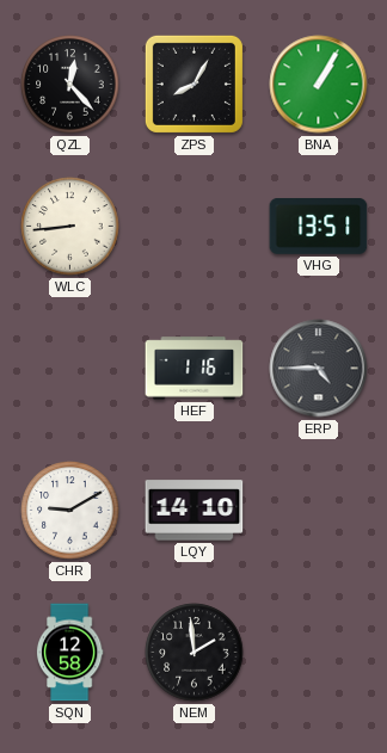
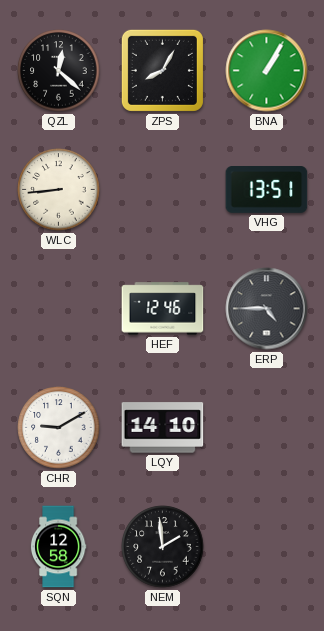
QZL: 12:23 -> 12:22 (59, 71)
HEF: 1:16 -> 12:46 (163, 309)
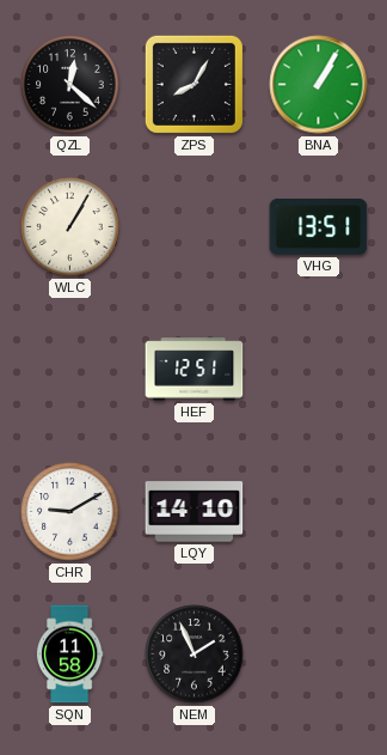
WLC: 8:44 -> 1:05 (70, 227)
HEF: 12:46 -> 12:51 (195, 370)
ERP: 4:45 -> none (267, 309)
SQN: 12:58 -> 11:58 (69, 654)
NEM: 1:59 -> 1:56 (195, 654)
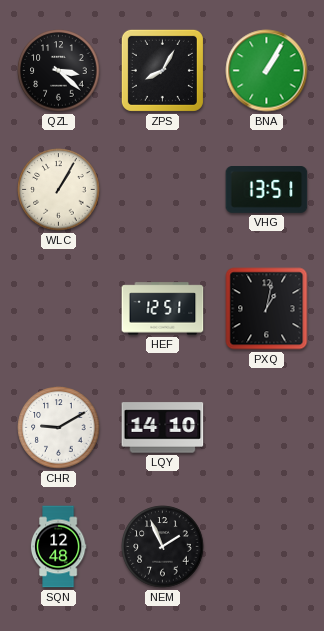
QZL: 12:22 -> 3:22 (59, 71)
PXQ: none -> 1:02 (267, 309)
SQN: 11:58 -> 12:48 (58, 547)
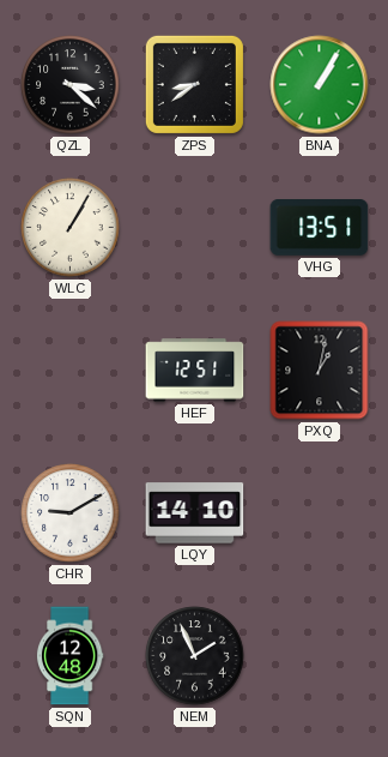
ZPS: 8:05 -> 8:39 (194, 84)
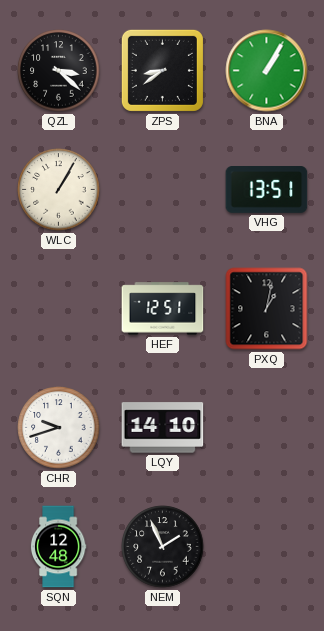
CHR: 9:10 -> 9:42 (59, 428)
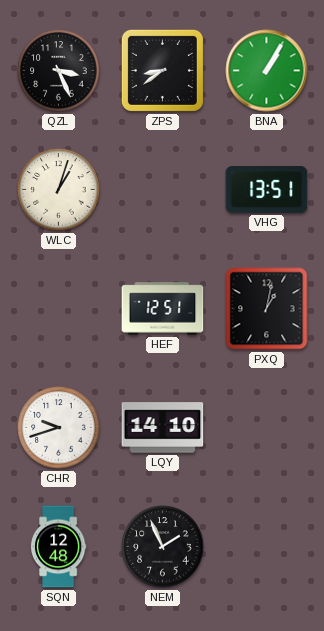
QZL: 3:22 -> 3:26 (59, 71)
WLC: 1:05 -> 1:03 (59, 190)
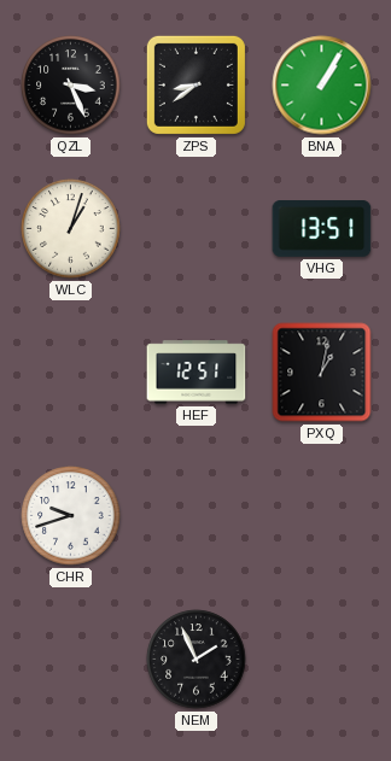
LQY: 14:10 -> none (163, 428)
SQN: 12:48 -> none (58, 547)
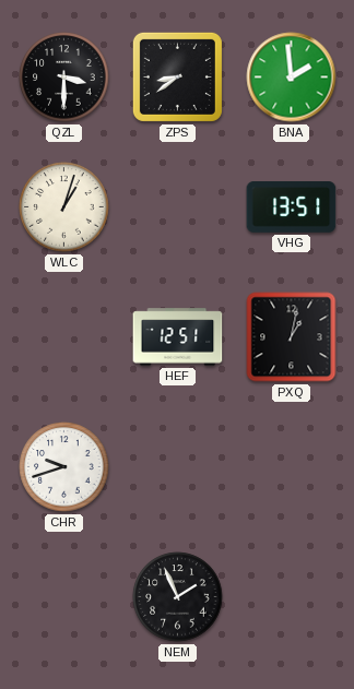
QZL: 3:26 -> 3:30 (64, 78)
BNA: 1:05 -> 1:59 (292, 78)
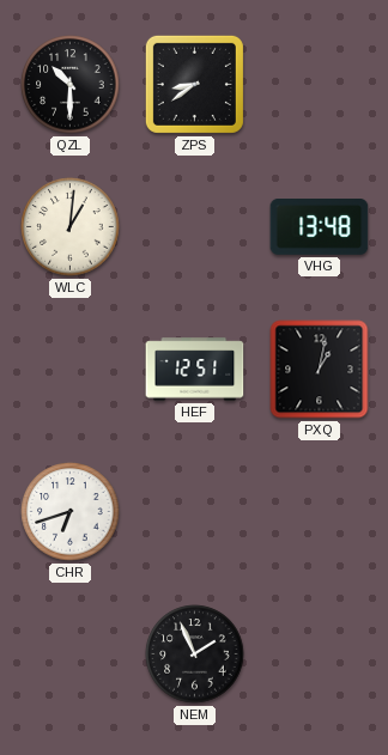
QZL: 3:30 -> 10:30 (71, 85)
BNA: 1:59 -> none (292, 78)
WLC: 1:03 -> 1:01 (71, 227)
VHG: 13:51 -> 13:48 (320, 227)
CHR: 9:42 -> 6:42 (71, 512)
